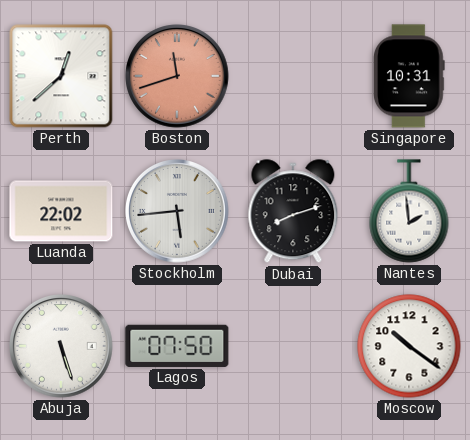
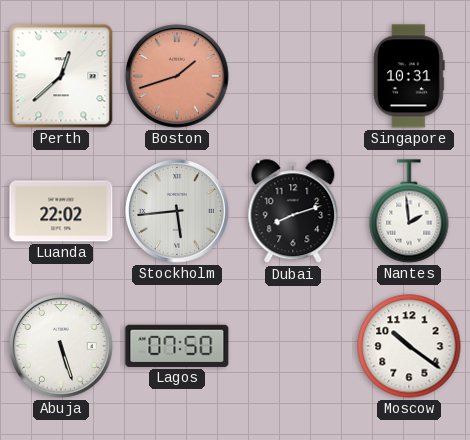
Boston: 11:42 -> 1:42 (178, 77)
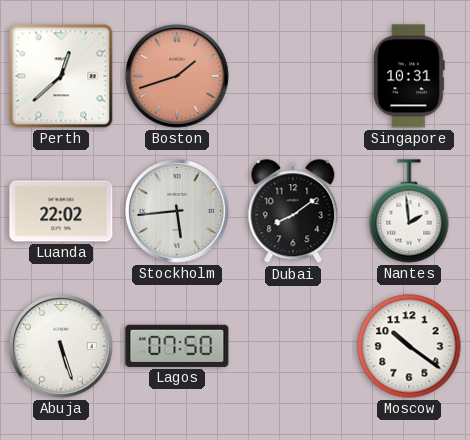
Dubai: 8:12 -> 8:09 (293, 212)
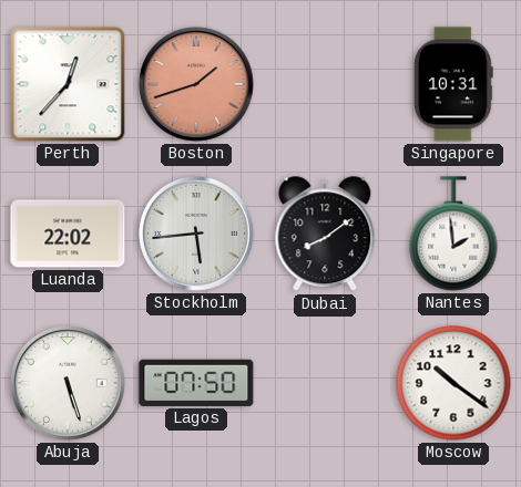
Perth: 12:38 -> 12:37 (68, 84)
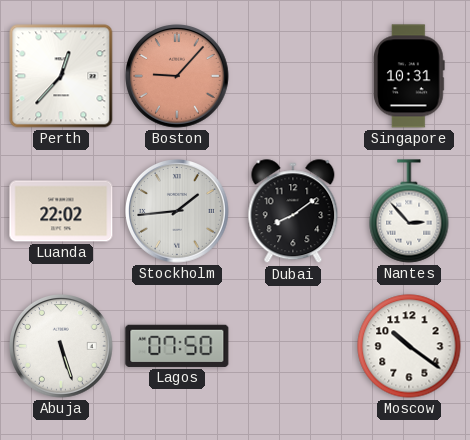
Boston: 1:42 -> 9:07 (178, 77)
Stockholm: 5:44 -> 1:44 (178, 212)
Nantes: 1:59 -> 2:53 (409, 211)
